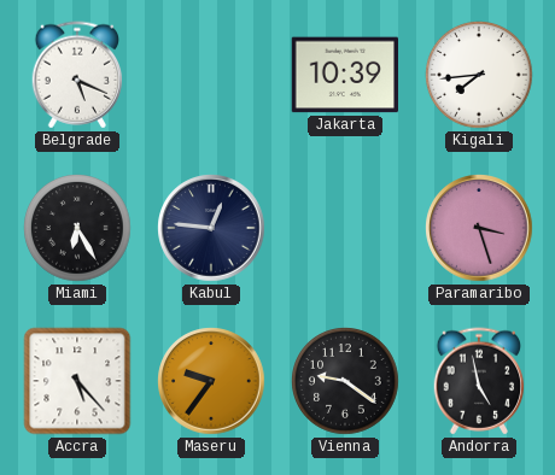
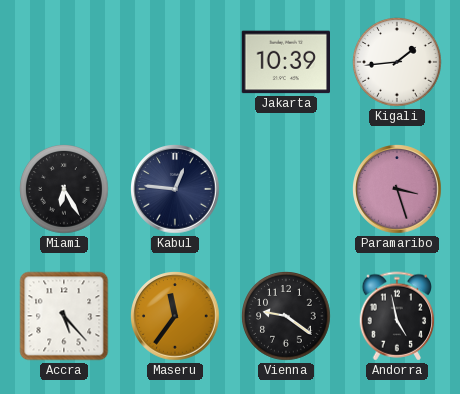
Belgrade: 5:19 -> none (77, 75)
Kigali: 7:44 -> 1:44 (397, 62)
Maseru: 9:36 -> 11:36 (175, 316)
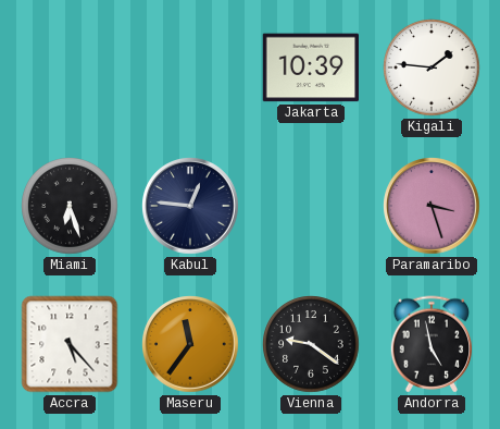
Kigali: 1:44 -> 1:46 (432, 68)
Miami: 6:25 -> 6:27 (70, 206)
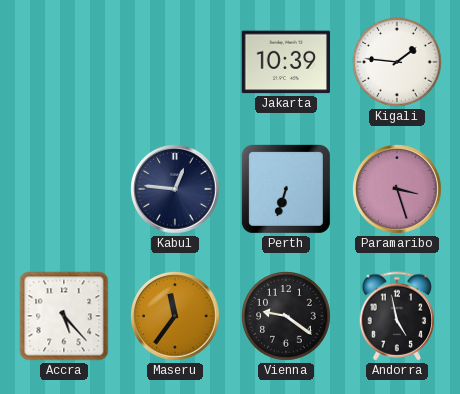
Miami: 6:27 -> none (70, 206)
Perth: none -> 6:33 (286, 189)
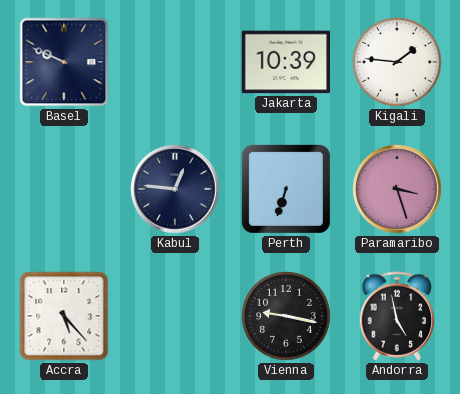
Basel: none -> 9:49 (64, 62)
Maseru: 11:36 -> none (175, 316)
Vienna: 9:21 -> 9:17 (286, 316)
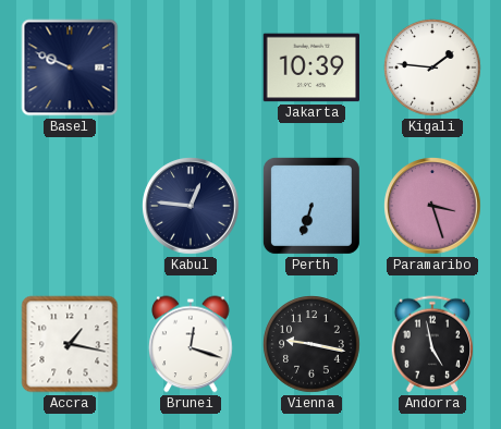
Accra: 5:23 -> 1:17 (70, 344)
Brunei: none -> 12:18 (191, 344)
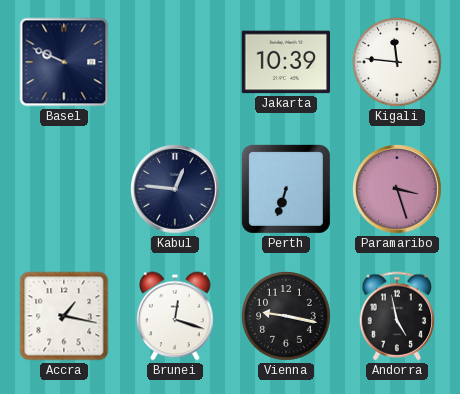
Kigali: 1:46 -> 11:46 (397, 62)
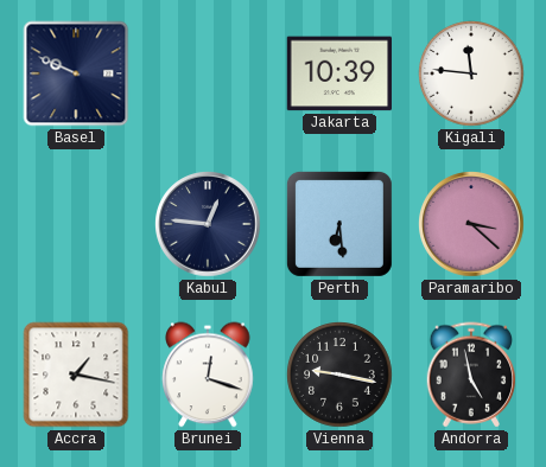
Perth: 6:33 -> 6:29 (339, 224)
Paramaribo: 3:27 -> 3:22 (471, 224)
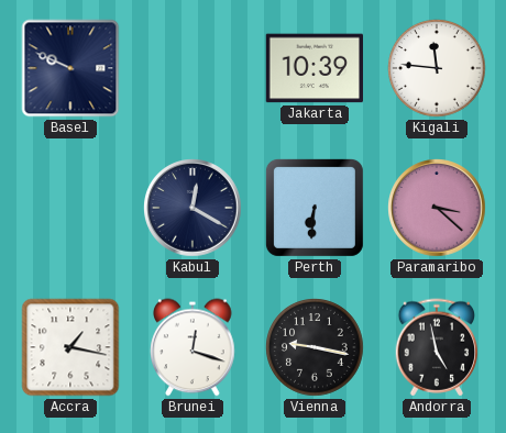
Kabul: 12:46 -> 12:20 (193, 208)
Perth: 6:29 -> 6:31 (315, 208)
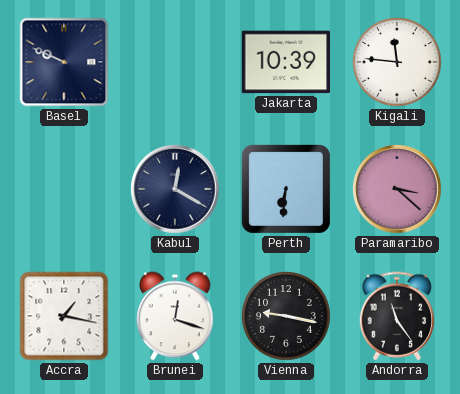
Andorra: 4:58 -> 11:24 (397, 316)
